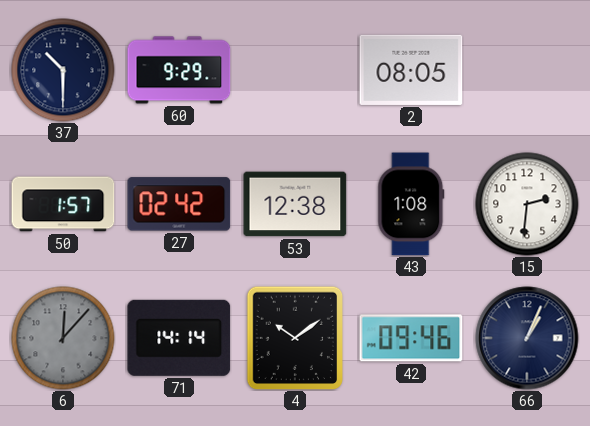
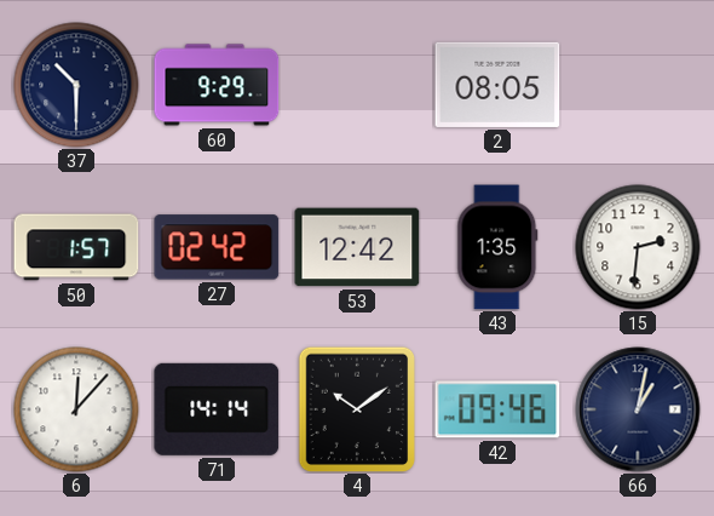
53: 12:38 -> 12:42 (357, 247)
43: 1:08 -> 1:35 (497, 247)
6 dial: grey -> white (76, 409)
66: 1:04 -> 1:02 (638, 409)
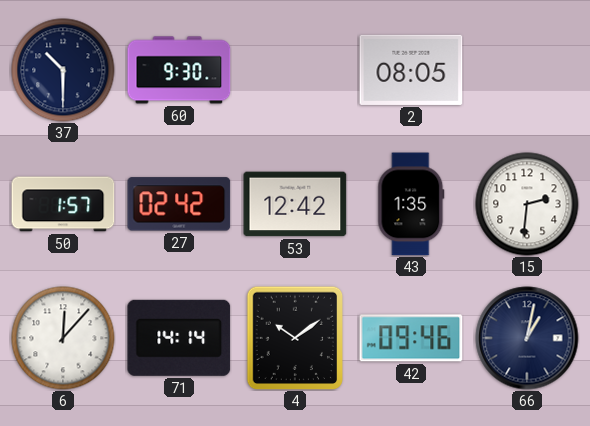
60: 9:29 -> 9:30 (179, 70)
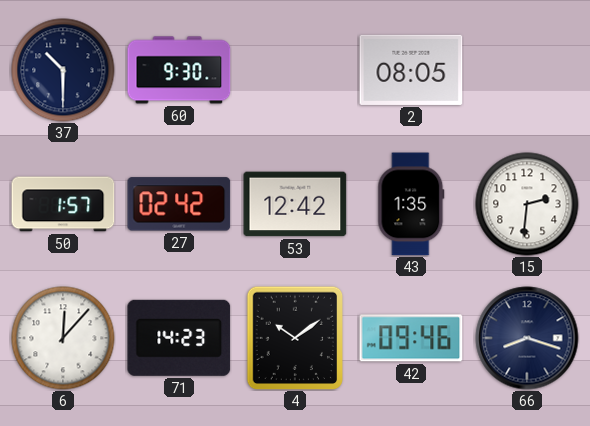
71: 14:14 -> 14:23 (179, 338)
66: 1:02 -> 8:18 (527, 338)
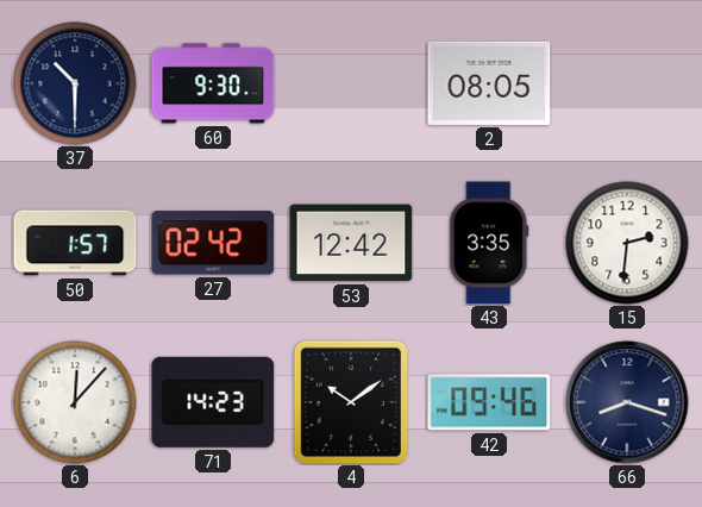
43: 1:35 -> 3:35 (489, 243)
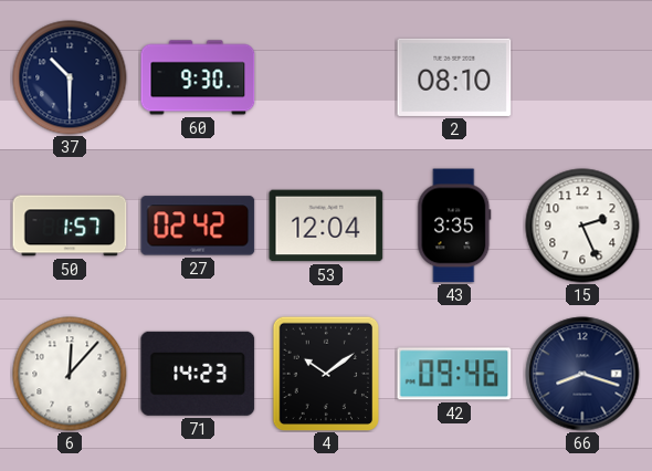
2: 08:05 -> 08:10 (454, 77)
53: 12:42 -> 12:04 (326, 226)
15: 2:31 -> 2:26 (582, 226)
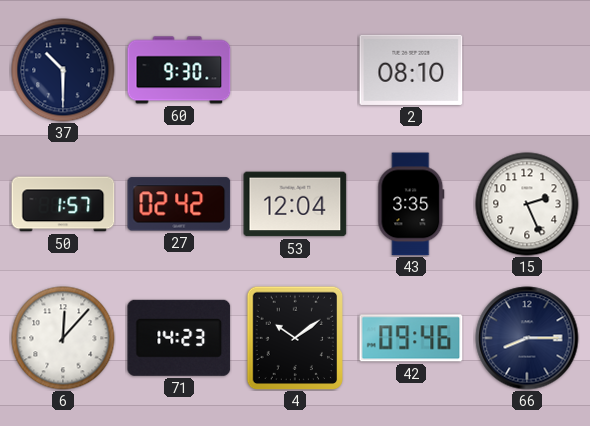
66: 8:18 -> 8:15 (527, 338)
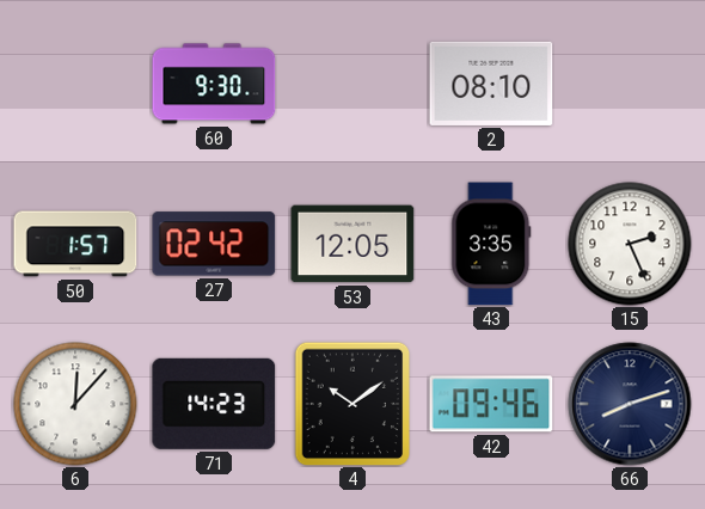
37: 10:30 -> none (63, 70)
53: 12:04 -> 12:05 (352, 244)
66: 8:15 -> 8:12 (630, 404)
